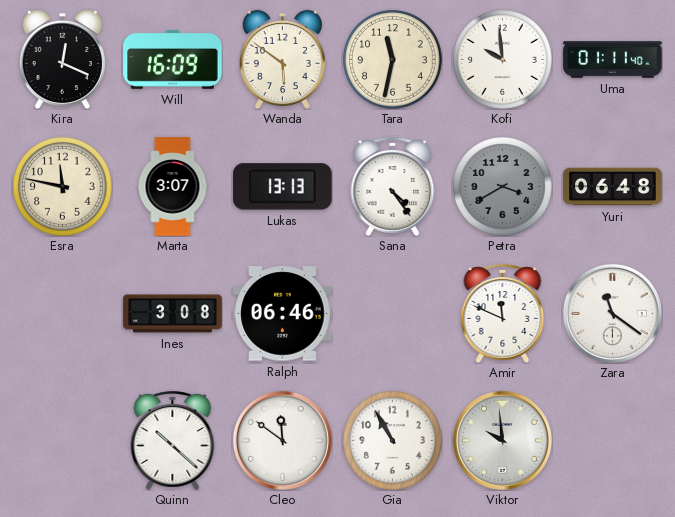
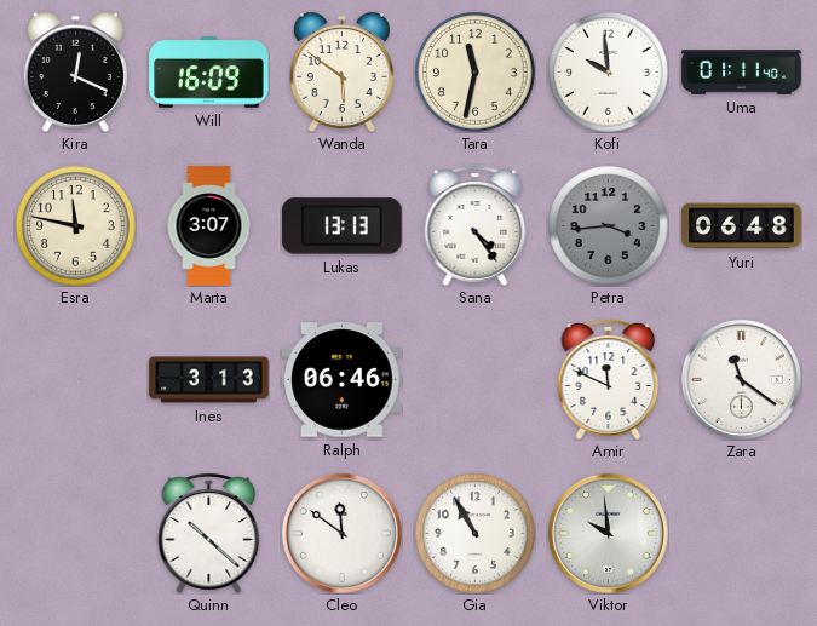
Petra: 3:40 -> 3:44 (609, 226)
Ines: 3:08 -> 3:13 (209, 380)
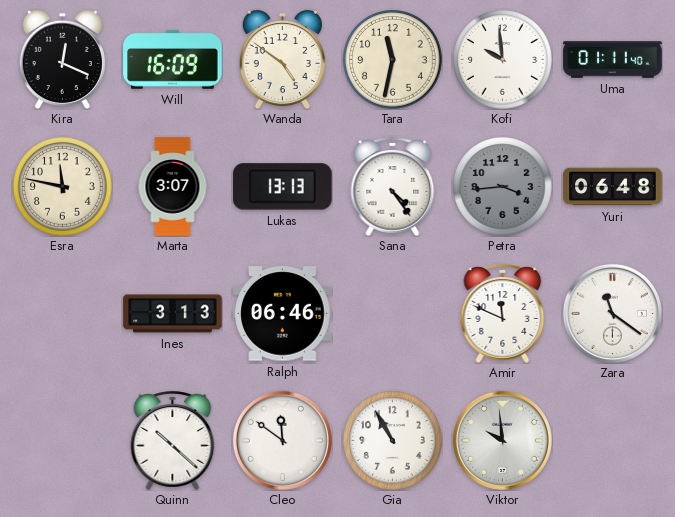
Wanda: 5:51 -> 4:51 (282, 59)
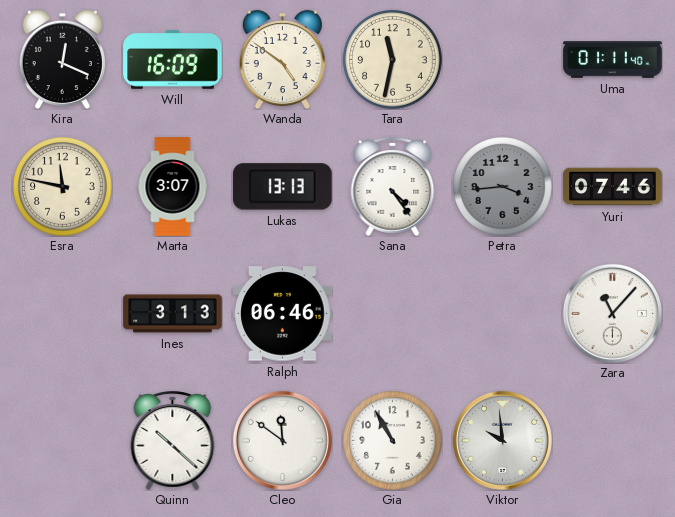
Kofi: 9:59 -> none (503, 60)
Yuri: 06:48 -> 07:46 (613, 187)
Amir: 11:49 -> none (503, 313)
Zara: 11:21 -> 11:07 (612, 313)
